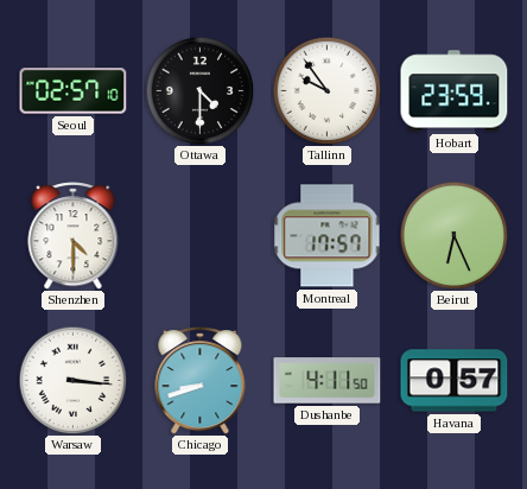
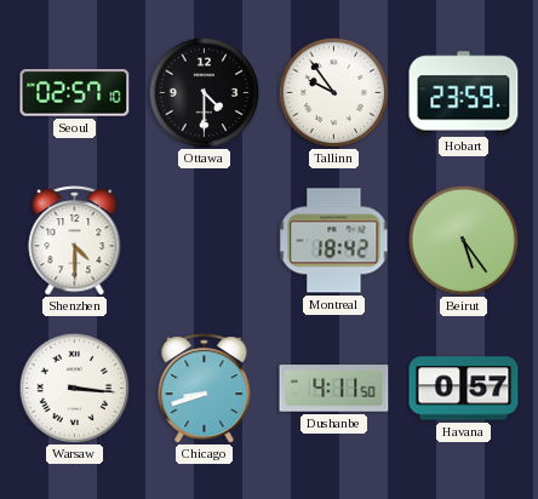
Montreal: 17:57 -> 18:42 (334, 241)
Beirut: 6:26 -> 5:24 (463, 240)
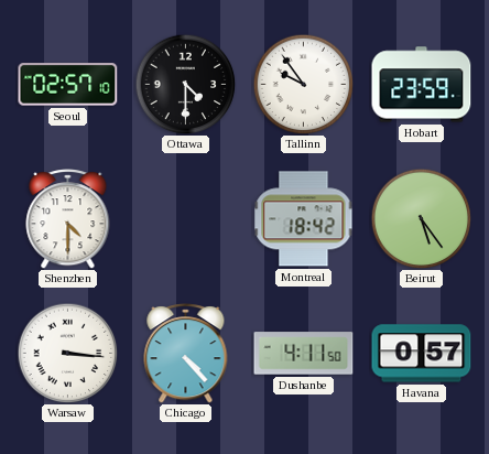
Chicago: 8:42 -> 4:23 (186, 354)
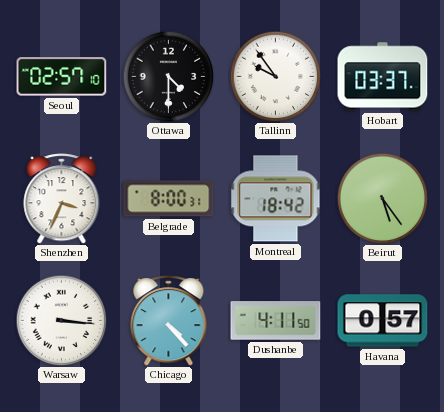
Hobart: 23:59 -> 03:37 (383, 77)
Shenzhen: 4:30 -> 3:34 (62, 199)
Belgrade: none -> 8:00 (169, 199)
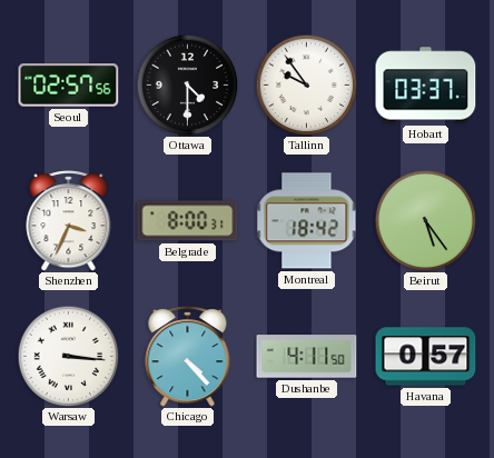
Seoul: 02:57:10 -> 02:57:56 (69, 86)
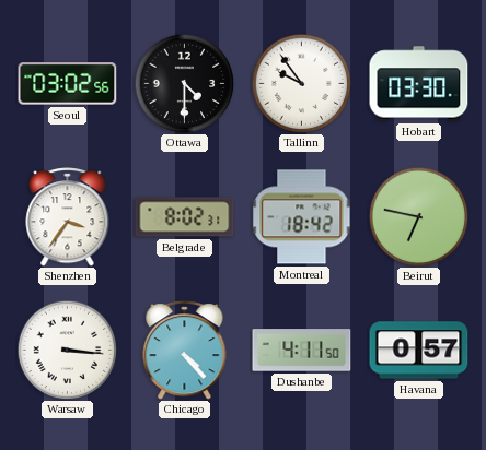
Seoul: 02:57 -> 03:02 (68, 84)
Hobart: 03:37 -> 03:30 (419, 84)
Shenzhen: 3:34 -> 3:36 (68, 217)
Belgrade: 8:00 -> 8:02 (185, 217)
Beirut: 5:24 -> 6:47 (418, 216)
